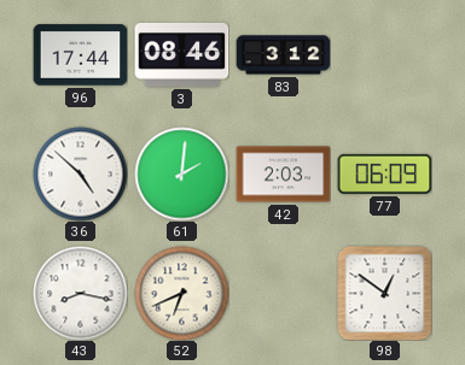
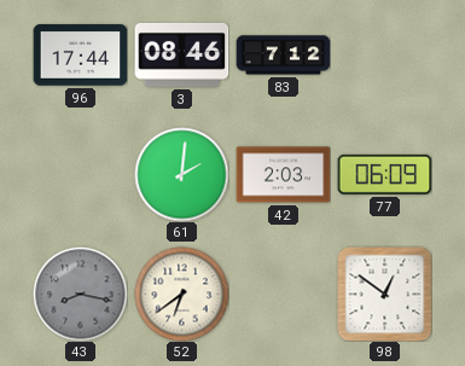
83: 3:12 -> 7:12 (283, 56)
36: 4:52 -> none (80, 173)
43 dial: white -> grey (80, 294)
52: 6:41 -> 6:39 (181, 294)
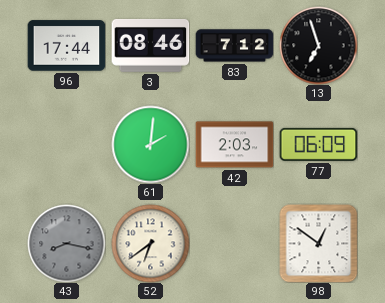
13: none -> 6:57 (318, 45)
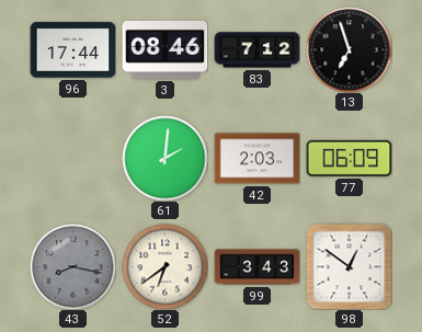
99: none -> 3:43 (256, 267)
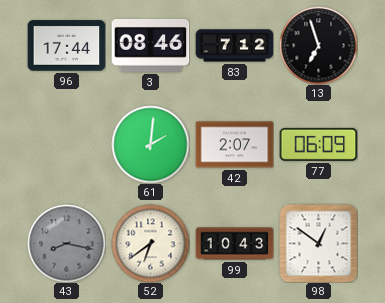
42: 2:03 -> 2:07 (234, 145)
99: 3:43 -> 10:43 (234, 244)
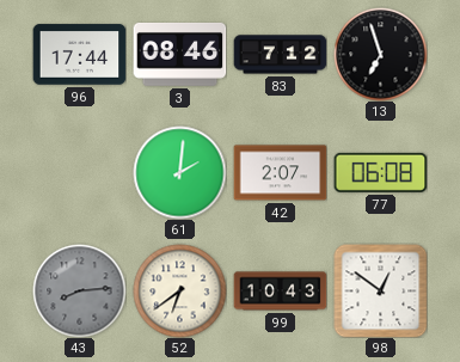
77: 06:09 -> 06:08 (380, 172)
43: 8:17 -> 8:14 (79, 290)
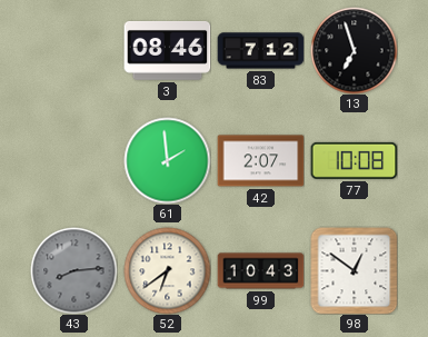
96: 17:44 -> none (79, 55)
61: 2:01 -> 1:59 (167, 160)
77: 06:08 -> 10:08 (354, 160)
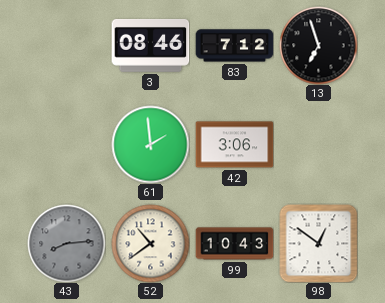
42: 2:07 -> 3:06 (234, 145)
77: 10:08 -> none (354, 160)
52: 6:39 -> 10:39 (150, 243)
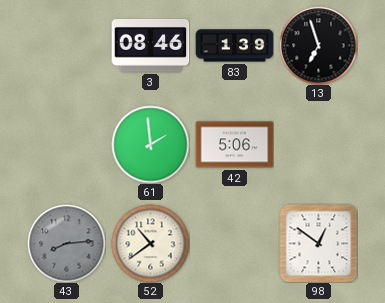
83: 7:12 -> 1:39 (234, 46)
42: 3:06 -> 5:06 (234, 145)
99: 10:43 -> none (234, 244)
